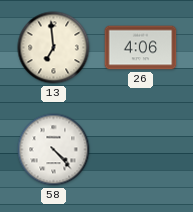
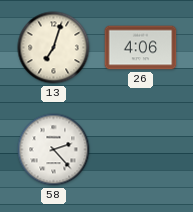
13: 6:59 -> 7:03 (54, 48)
58: 4:23 -> 2:23 (54, 150)
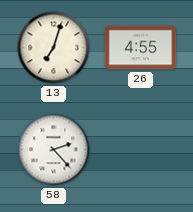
26: 4:06 -> 4:55 (141, 48)
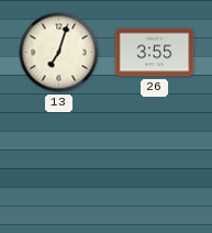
26: 4:55 -> 3:55 (155, 53)
58: 2:23 -> none (54, 150)
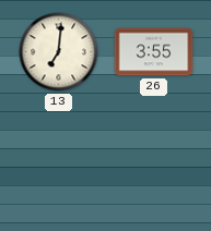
13: 7:03 -> 7:01 (59, 52)
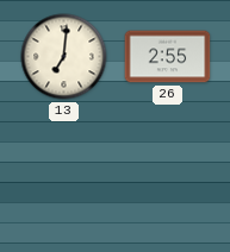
26: 3:55 -> 2:55 (168, 57)
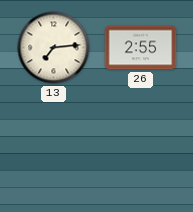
13: 7:01 -> 7:14 (54, 48)
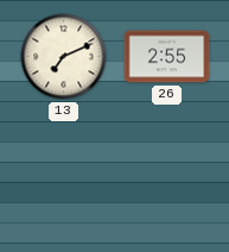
13: 7:14 -> 7:11 (64, 57)
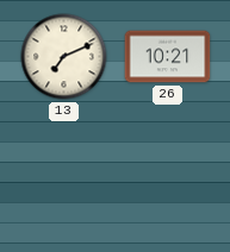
26: 2:55 -> 10:21 (168, 57)
